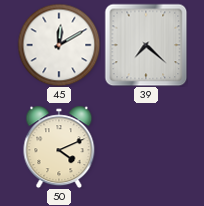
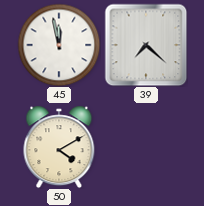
45: 12:10 -> 11:58 (59, 45)
50: 4:11 -> 4:10 (59, 147)
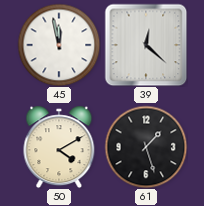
39: 7:22 -> 12:22 (146, 45)
61: none -> 1:27 (146, 147)
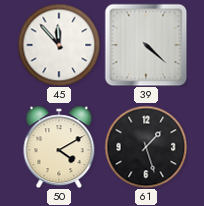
45: 11:58 -> 11:53 (59, 45)
39: 12:22 -> 4:22 (146, 45)
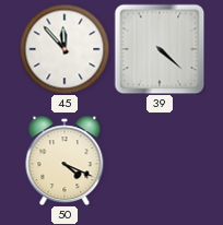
50: 4:10 -> 4:19 (64, 161)
61: 1:27 -> none (146, 147)
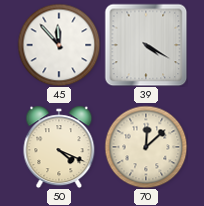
39: 4:22 -> 4:20 (146, 45)
70: none -> 12:08 (146, 147)
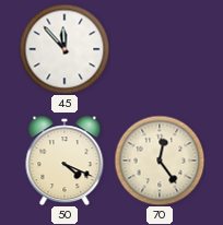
39: 4:20 -> none (146, 45)
70: 12:08 -> 12:24 (160, 161)
